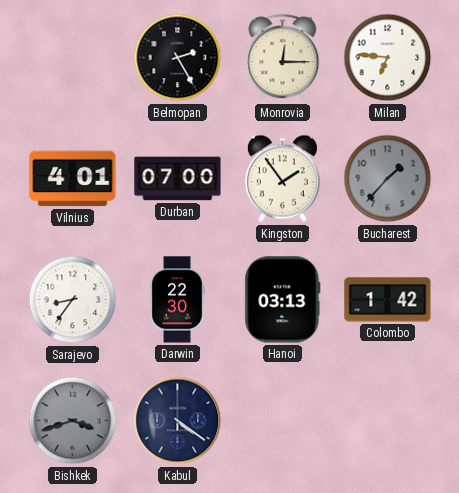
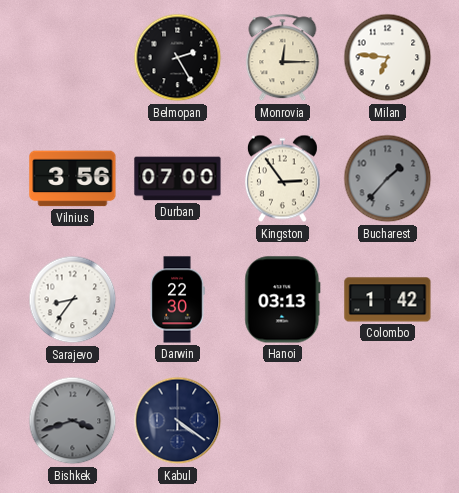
Vilnius: 4:01 -> 3:56 (73, 179)
Kingston: 1:54 -> 2:54 (282, 179)
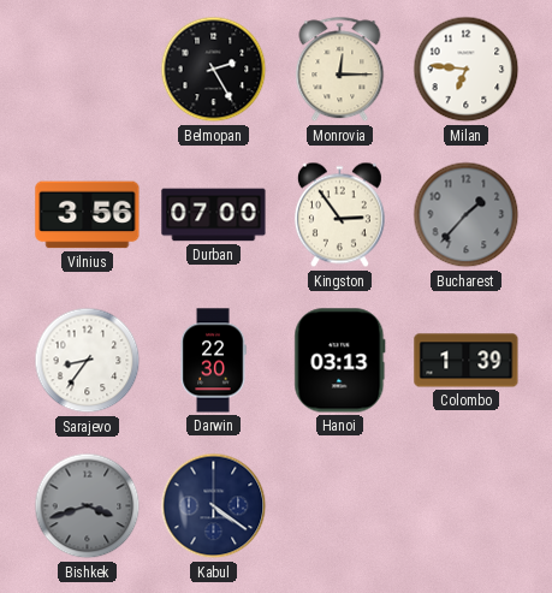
Colombo: 1:42 -> 1:39 (467, 361)
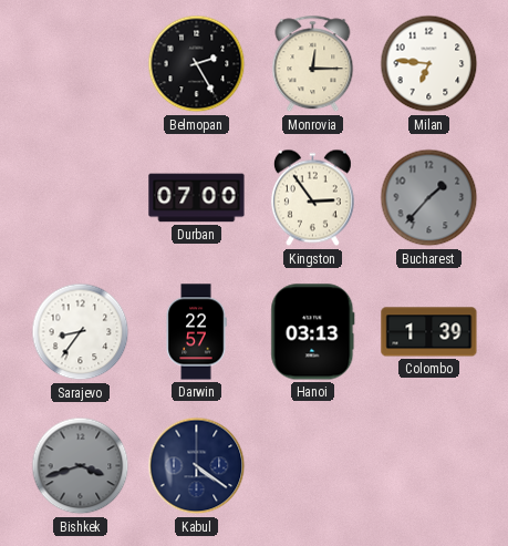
Vilnius: 3:56 -> none (88, 215)
Darwin: 22:30 -> 22:57 (196, 332)
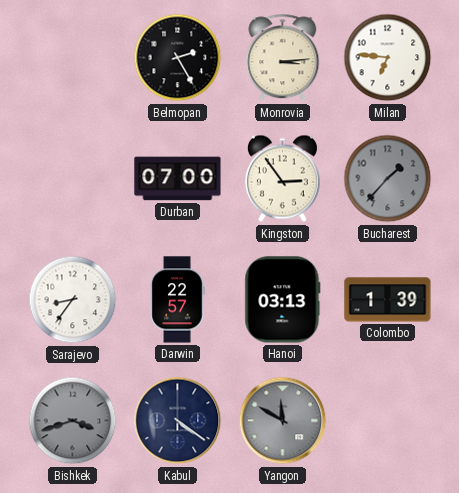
Monrovia: 12:15 -> 3:14 (283, 58)
Yangon: none -> 11:50 (283, 421)
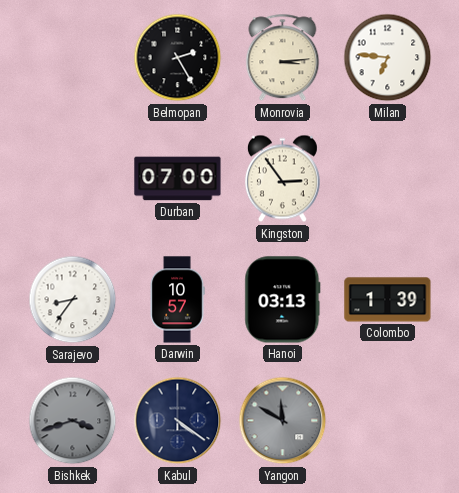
Bucharest: 1:37 -> none (388, 179)
Darwin: 22:57 -> 10:57 (177, 300)
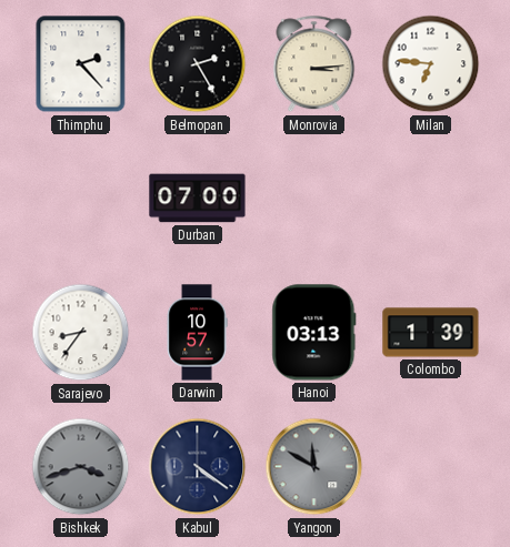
Thimphu: none -> 2:23 (81, 64)
Kingston: 2:54 -> none (282, 179)
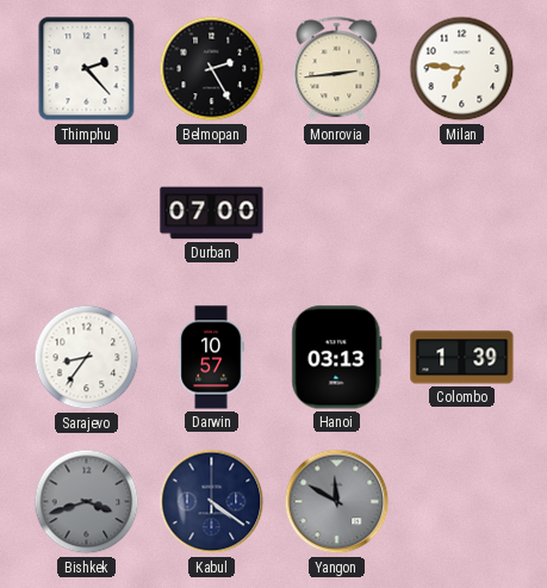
Monrovia: 3:14 -> 2:44 (337, 69)
